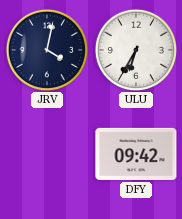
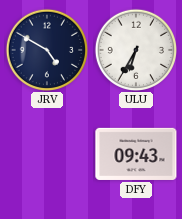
JRV: 4:02 -> 4:50 (46, 49)
DFY: 09:42 -> 09:43 (136, 154)
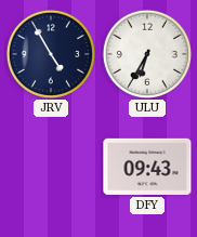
JRV: 4:50 -> 4:55 (50, 53)
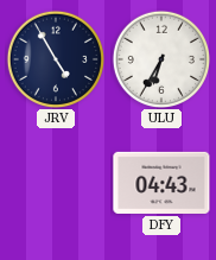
DFY: 09:43 -> 04:43 (161, 183)
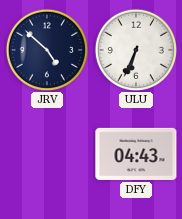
JRV: 4:55 -> 4:52 (46, 49)
ULU: 6:35 -> 6:34 (135, 49)
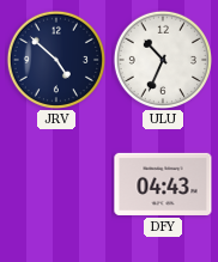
ULU: 6:34 -> 10:34 (162, 59)
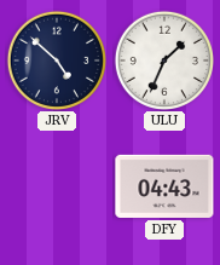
ULU: 10:34 -> 1:34 (163, 59)
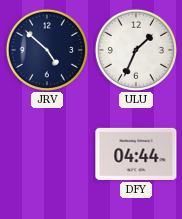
DFY: 04:43 -> 04:44 (136, 154)
